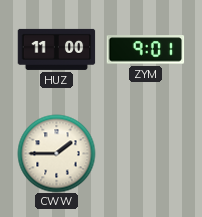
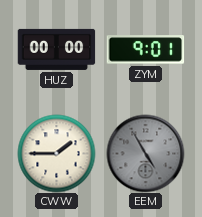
HUZ: 11:00 -> 00:00 (56, 49)
EEM: none -> 4:55 (145, 153)
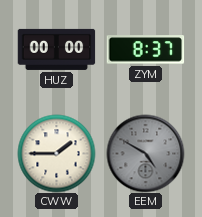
ZYM: 9:01 -> 8:37 (145, 50)
EEM: 4:55 -> 4:50 (145, 153)
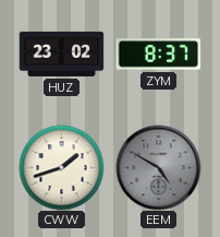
HUZ: 00:00 -> 23:02 (61, 54)
CWW: 1:45 -> 1:42 (61, 167)
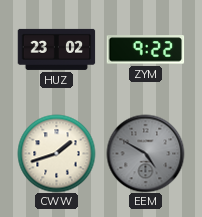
ZYM: 8:37 -> 9:22 (145, 50)
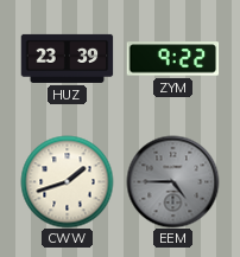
HUZ: 23:02 -> 23:39 (67, 58)
EEM: 4:50 -> 4:45 (172, 181)
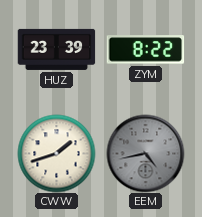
ZYM: 9:22 -> 8:22 (145, 50)
EEM: 4:45 -> 4:43 (145, 153)
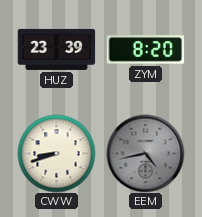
ZYM: 8:22 -> 8:20 (145, 50)
CWW: 1:42 -> 8:42 (56, 153)
